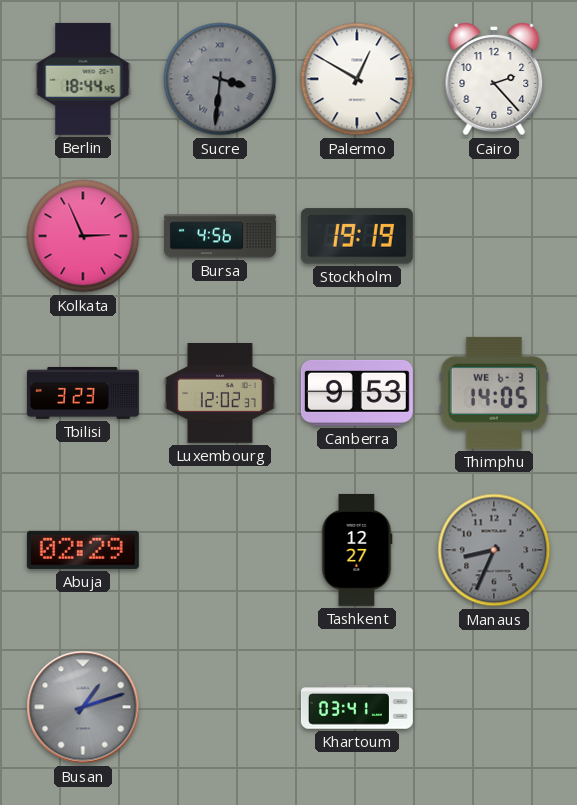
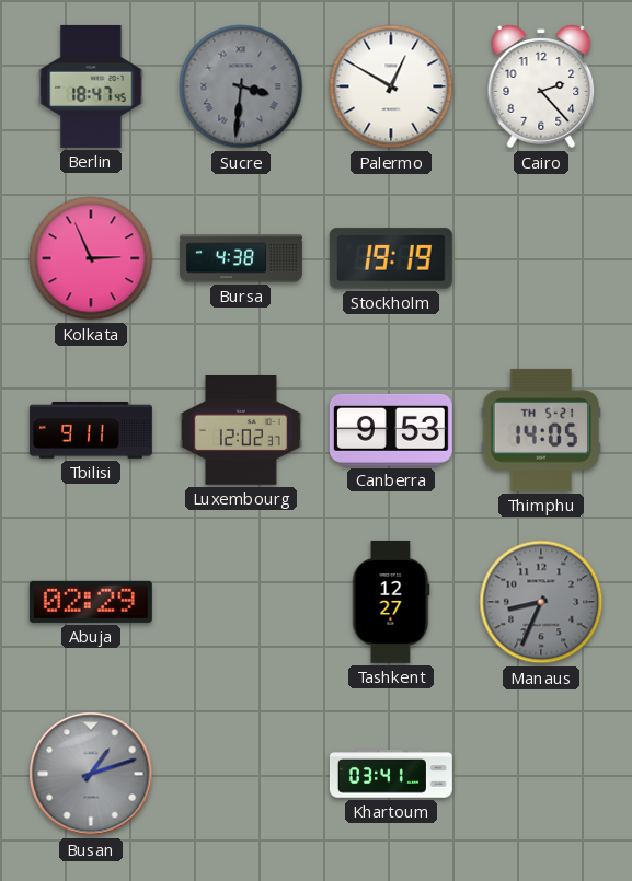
Berlin: 18:44 -> 18:47 (91, 86)
Bursa: 4:56 -> 4:38 (241, 258)
Tbilisi: 3:23 -> 9:11 (91, 430)
Thimphu date: WE 6-3 -> TH 5-21 (541, 430)
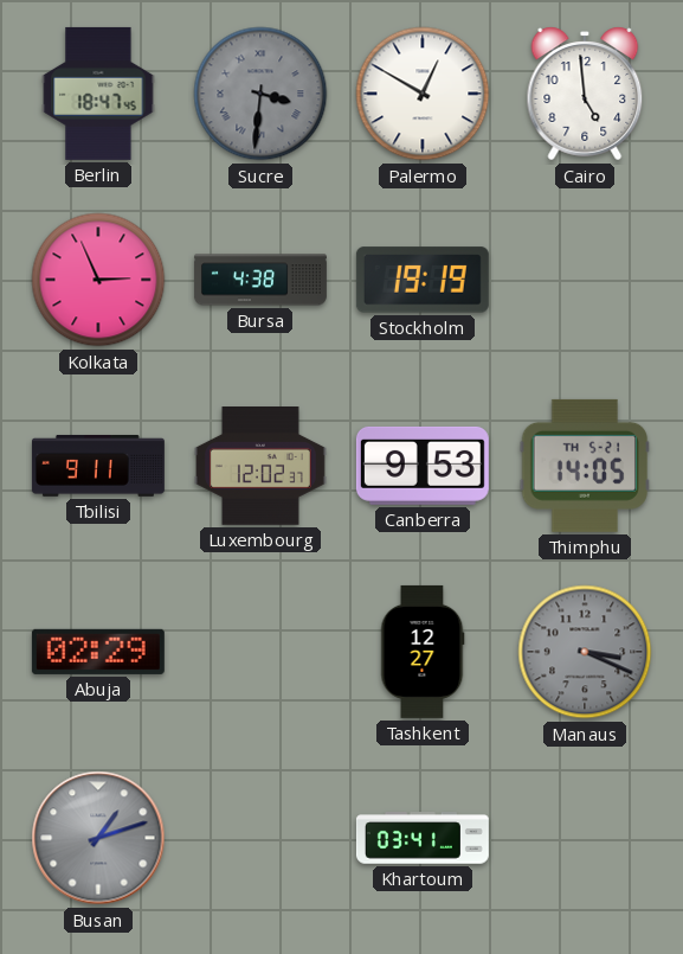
Cairo: 2:23 -> 4:59 (585, 94)
Manaus: 8:34 -> 3:19 (585, 652)
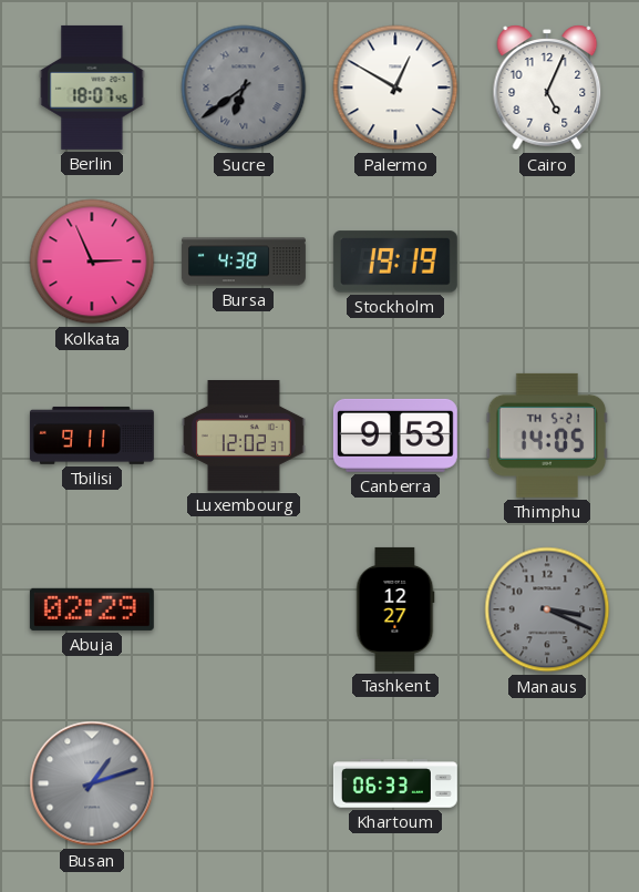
Berlin: 18:47 -> 18:07 (92, 88)
Sucre: 3:31 -> 6:39 (244, 88)
Cairo: 4:59 -> 5:04 (547, 88)
Khartoum: 03:41 -> 06:33 (395, 783)
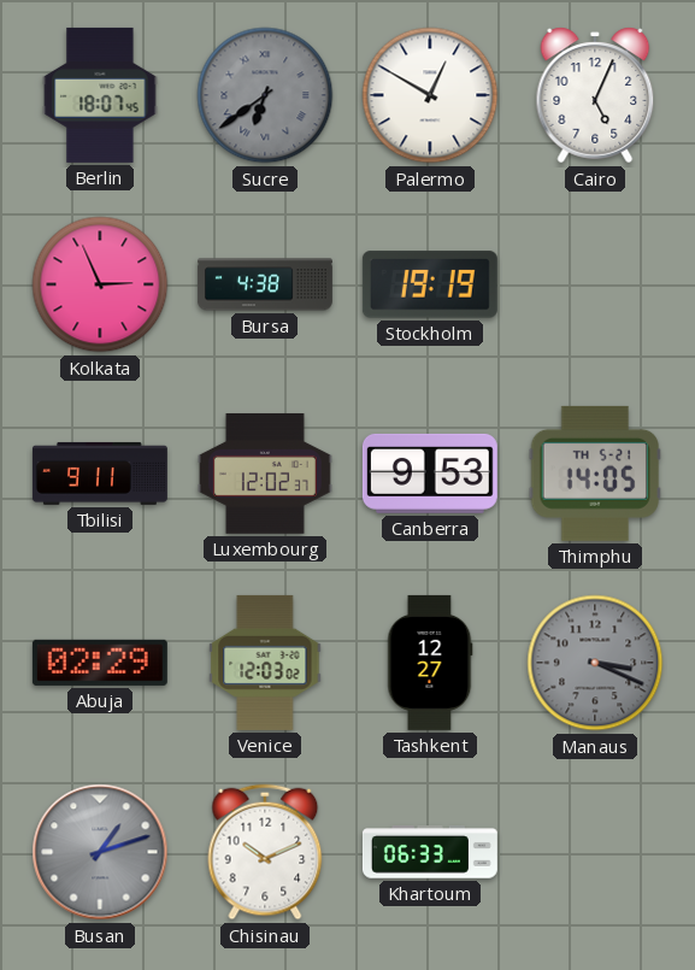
Venice: none -> 12:03 (265, 663)
Chisinau: none -> 10:11 (265, 852)
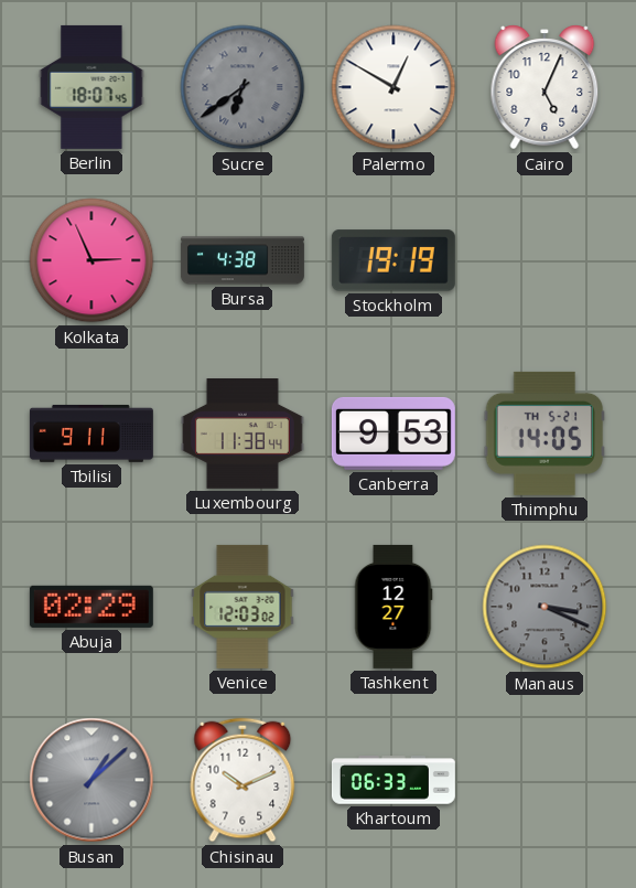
Luxembourg: 12:02 -> 11:38 (242, 435)
Busan: 1:12 -> 1:08 (91, 780)
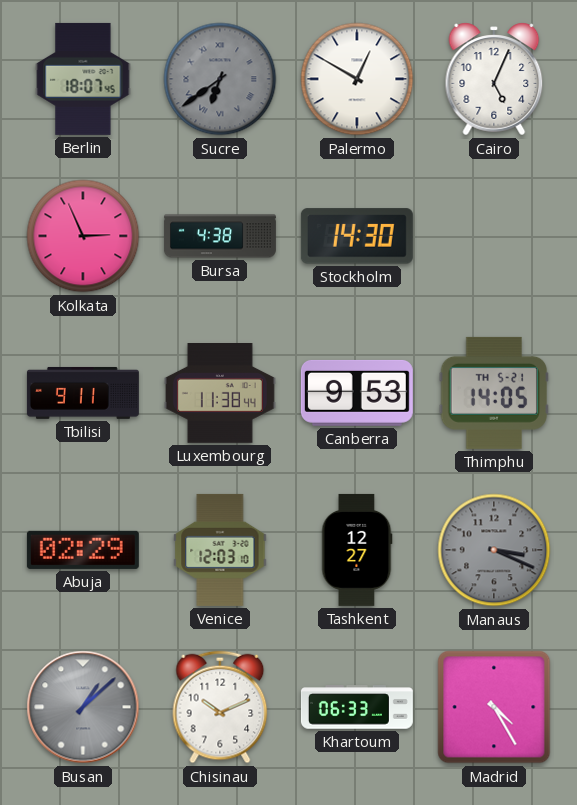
Stockholm: 19:19 -> 14:30 (357, 236)
Venice: 12:03:02 -> 12:03:10 (220, 550)
Madrid: none -> 4:25 (494, 707)
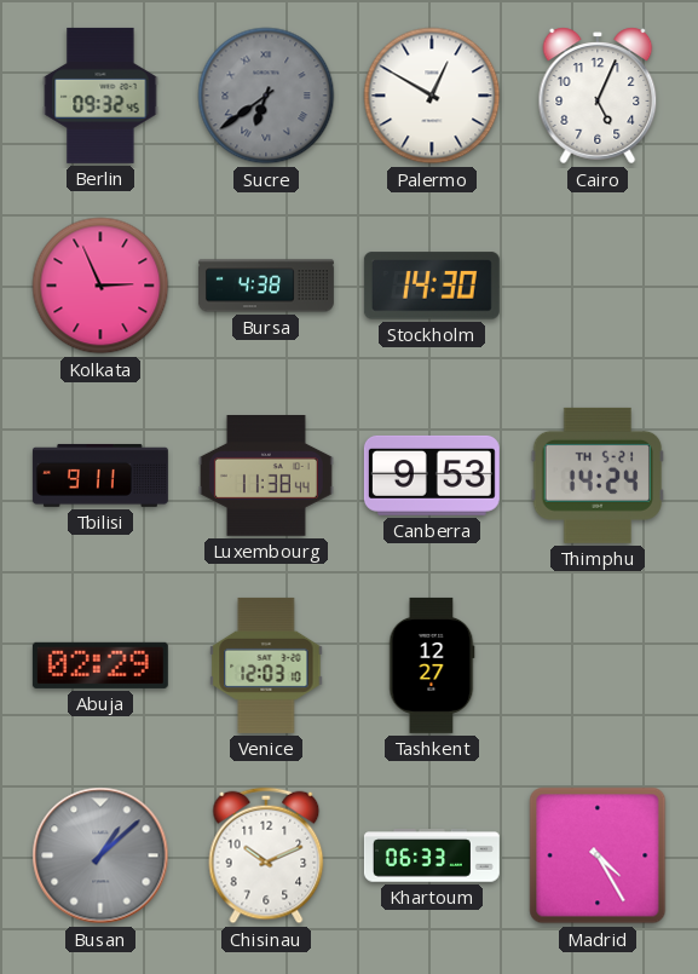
Berlin: 18:07 -> 09:32 (100, 96)
Thimphu: 14:05 -> 14:24 (598, 476)
Manaus: 3:19 -> none (494, 550)
